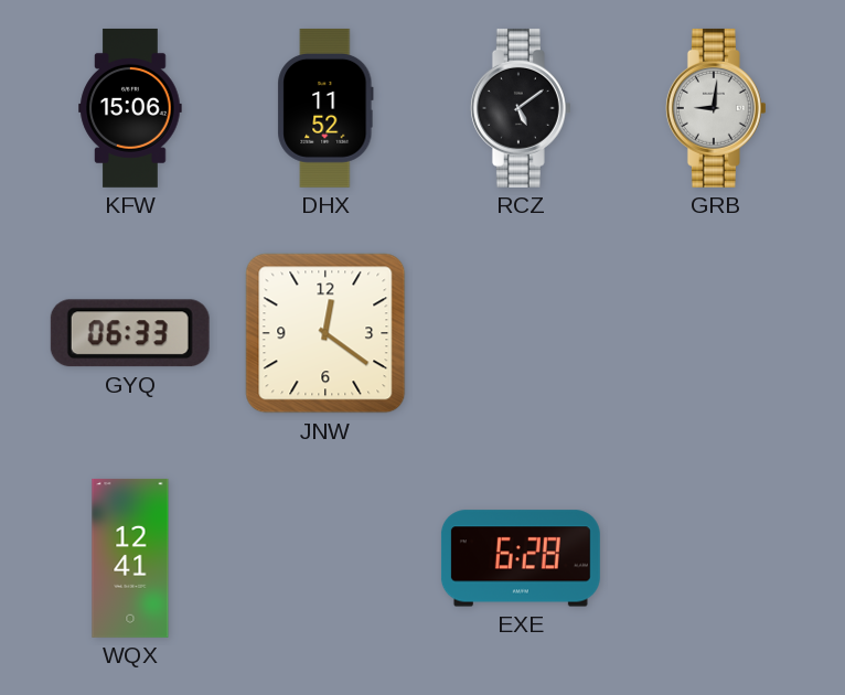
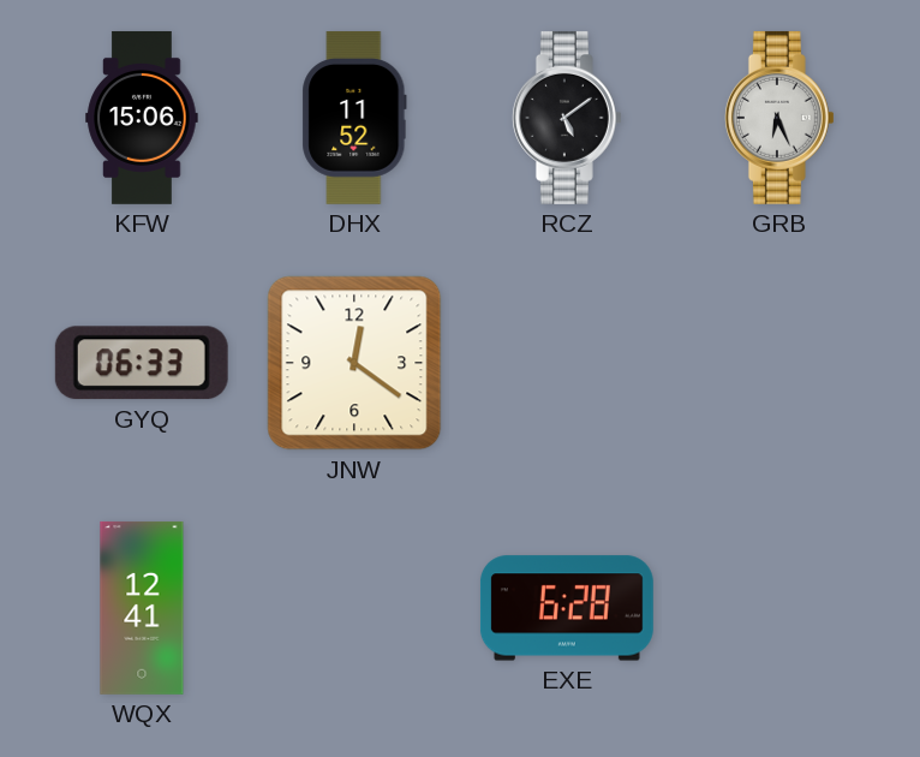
GRB: 9:01 -> 6:26 (779, 118)
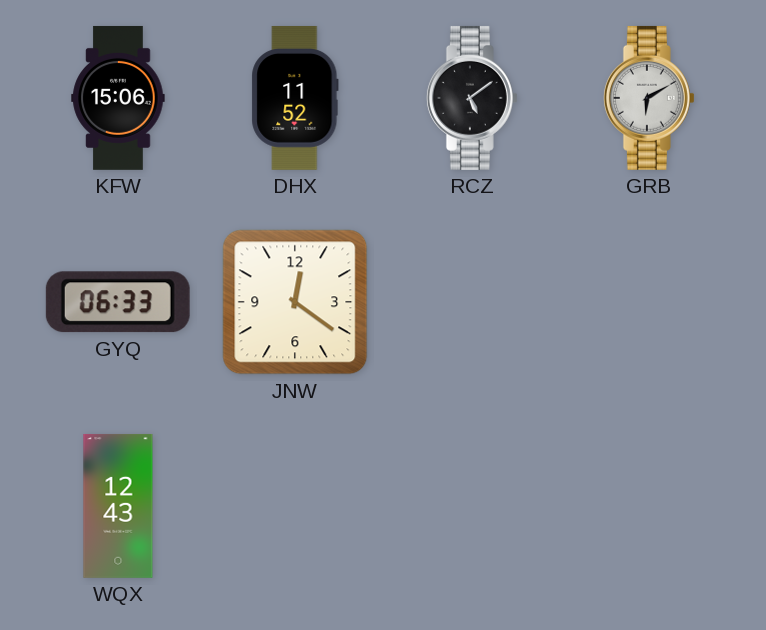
GRB: 6:26 -> 6:10 (649, 98)
WQX: 12:41 -> 12:43 (118, 506)
EXE: 6:28 -> none (567, 608)
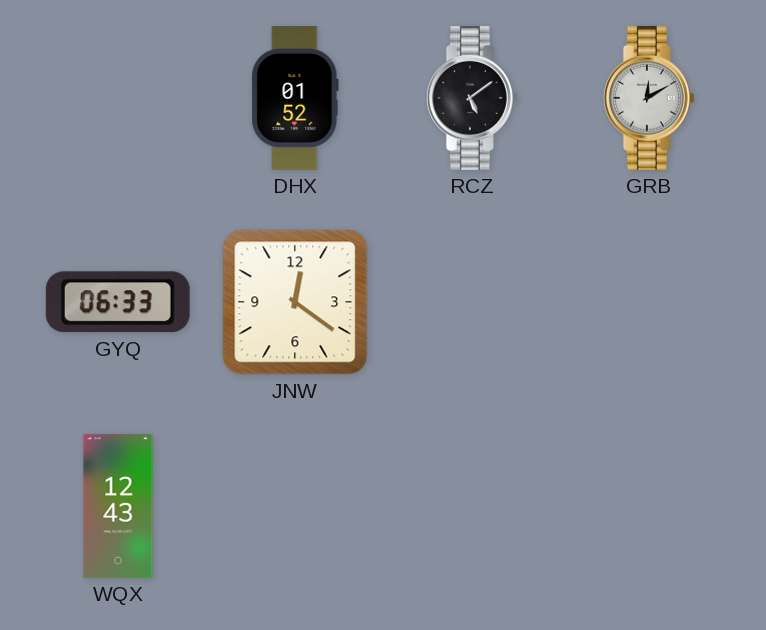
KFW: 15:06 -> none (118, 98)
DHX: 11:52 -> 01:52 (295, 98)
GRB: 6:10 -> 12:10 (649, 98)
